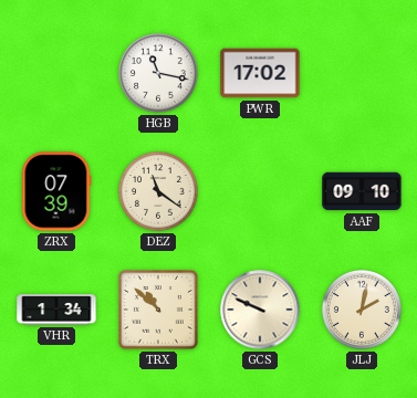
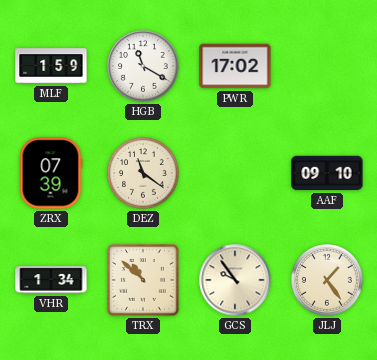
MLF: none -> 1:59 (51, 66)
HGB: 11:17 -> 11:20 (144, 67)
GCS: 9:49 -> 9:54 (235, 280)
JLJ: 2:02 -> 1:24 (328, 281)
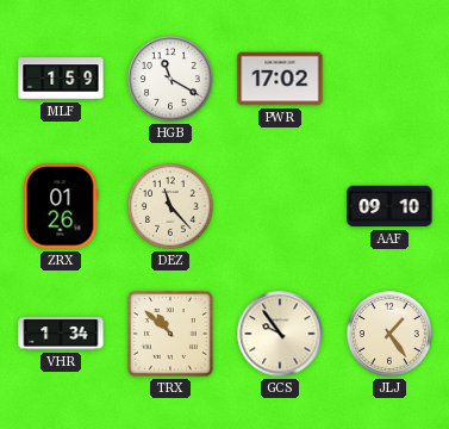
ZRX: 07:39 -> 01:26 (61, 206)
DEZ: 11:21 -> 11:23 (172, 207)
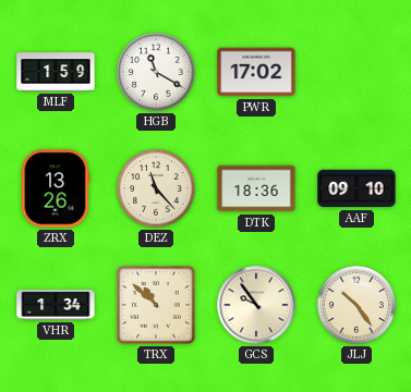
ZRX: 01:26 -> 13:26 (56, 188)
DTK: none -> 18:36 (256, 188)
JLJ: 1:24 -> 10:24 (358, 306)
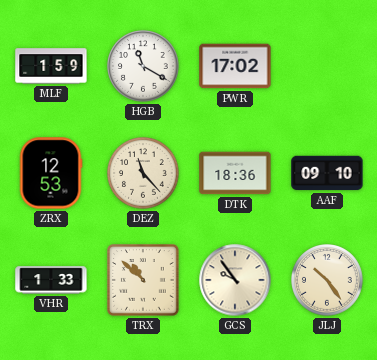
ZRX: 13:26 -> 12:53 (51, 173)
VHR: 1:34 -> 1:33 (51, 280)
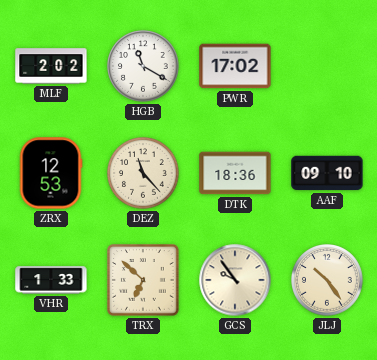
MLF: 1:59 -> 2:02 (51, 66)
TRX: 10:52 -> 6:52 (143, 280)
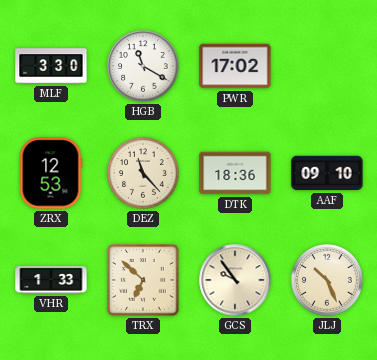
MLF: 2:02 -> 3:30 (51, 66)
JLJ: 10:24 -> 10:26 (328, 281)
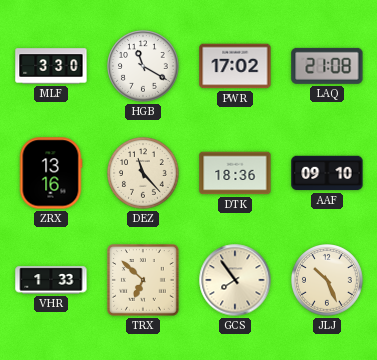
LAQ: none -> 21:08 (327, 66)
ZRX: 12:53 -> 13:16 (51, 173)
GCS: 9:54 -> 7:54 (235, 280)
